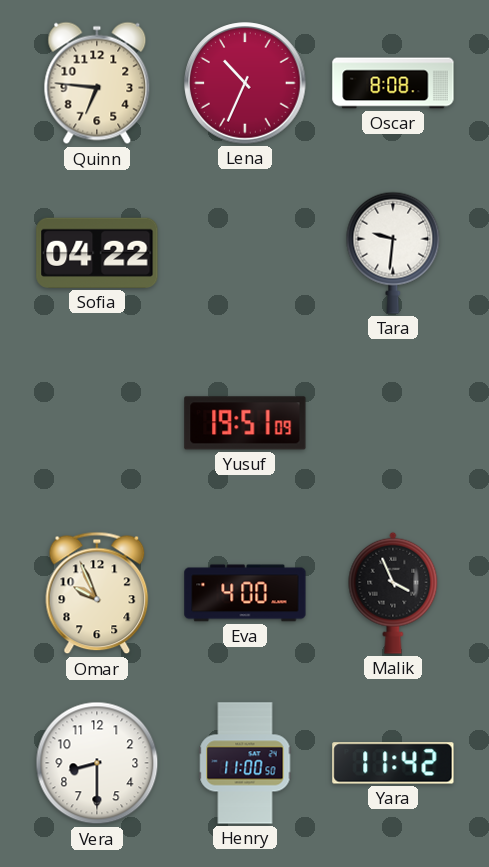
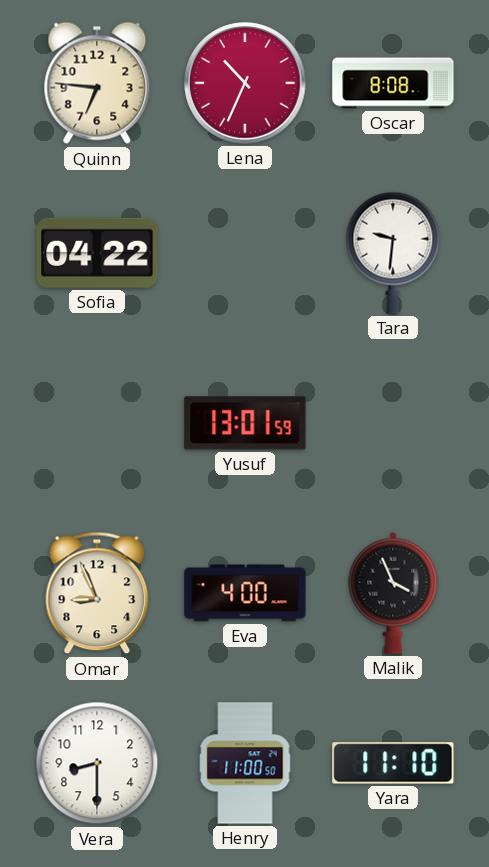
Yusuf: 19:51 -> 13:01 (245, 423)
Omar: 9:56 -> 8:56 (97, 593)
Yara: 11:42 -> 11:10 (393, 763)
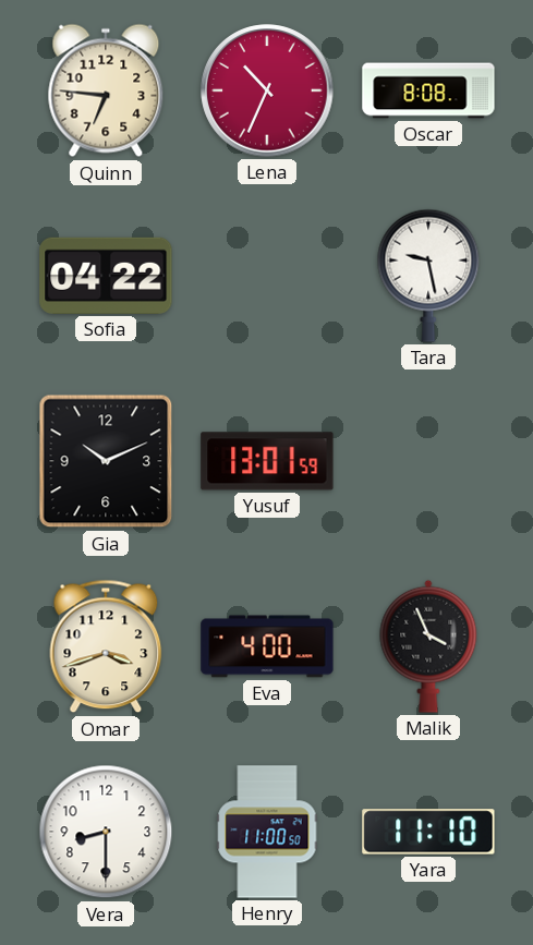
Tara: 9:31 -> 9:28 (428, 276)
Gia: none -> 10:11 (106, 461)
Omar: 8:56 -> 3:42 (106, 646)
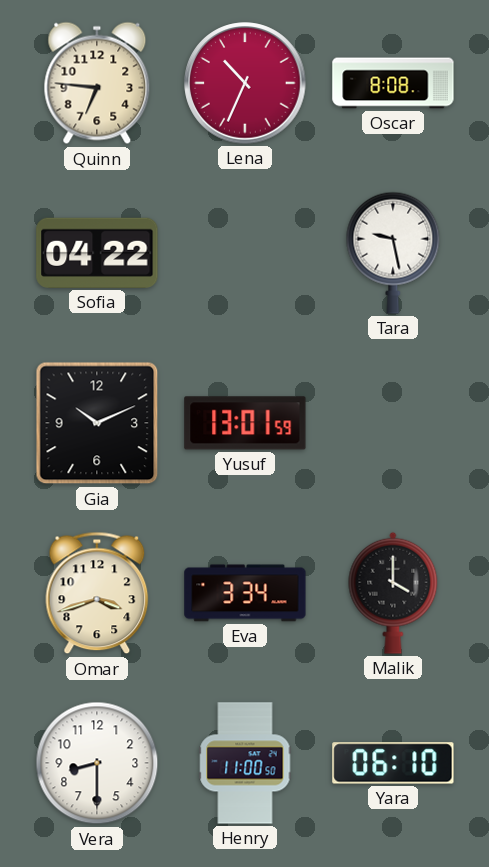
Eva: 4:00 -> 3:34 (245, 593)
Malik: 3:56 -> 4:00 (393, 593)
Yara: 11:10 -> 06:10 (393, 763)
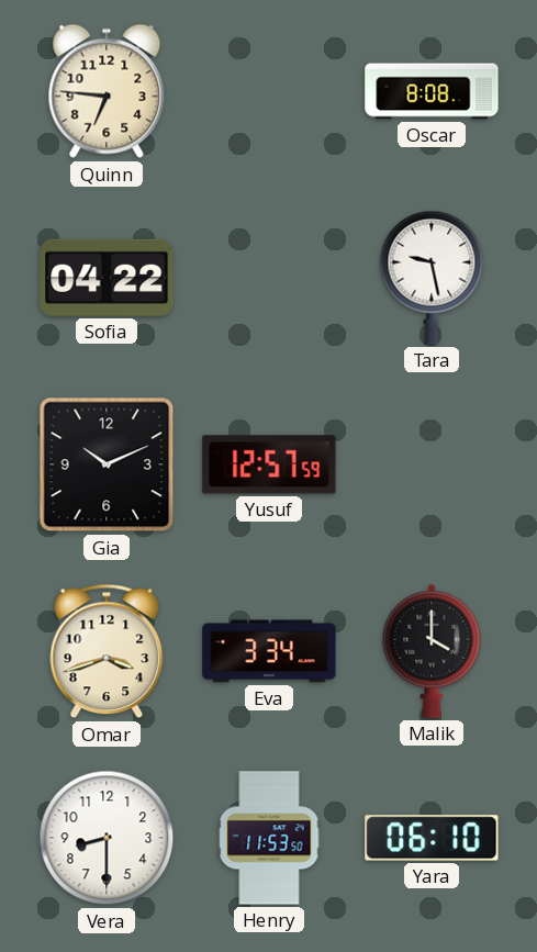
Lena: 10:34 -> none (245, 83)
Yusuf: 13:01 -> 12:57 (269, 464)
Henry: 11:00 -> 11:53 (269, 838)
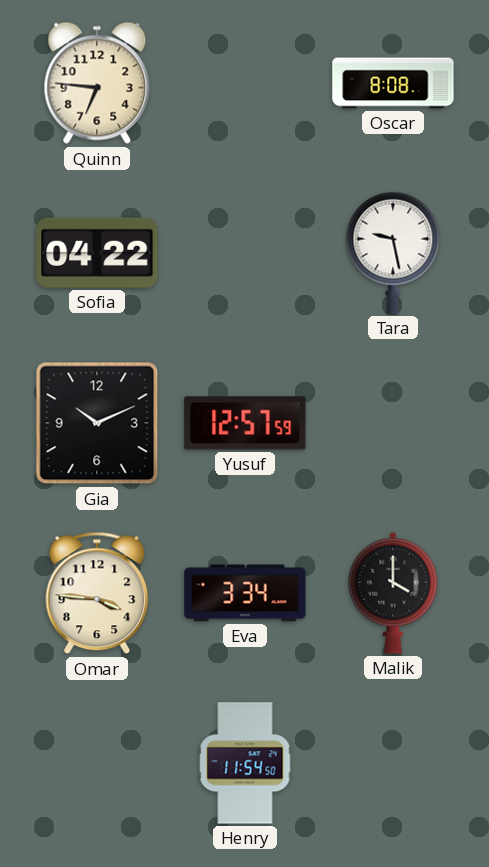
Omar: 3:42 -> 3:46 (97, 593)
Vera: 8:30 -> none (107, 838)
Henry: 11:53 -> 11:54 (245, 763)
Yara: 06:10 -> none (432, 838)
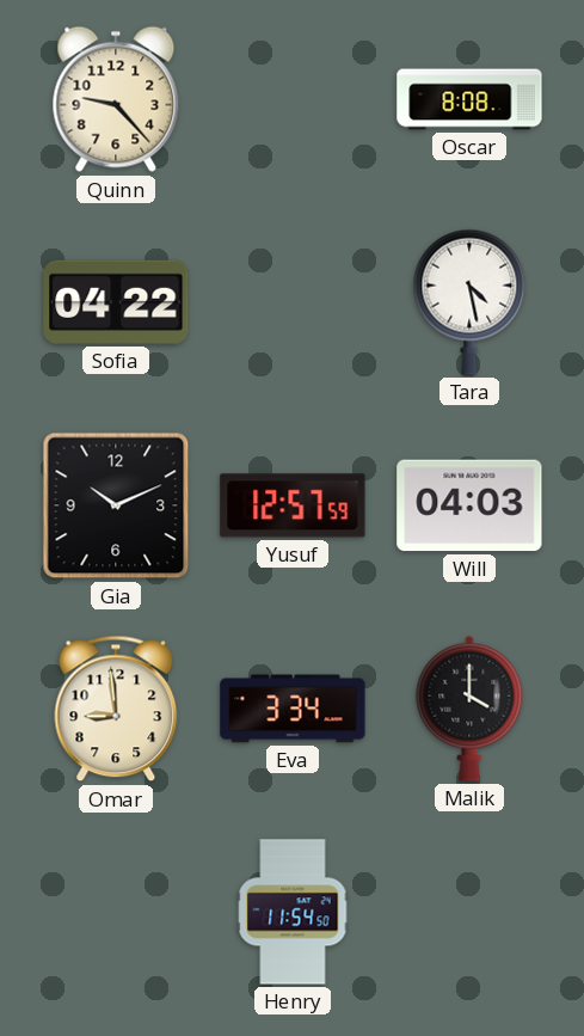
Quinn: 6:46 -> 9:23 (116, 99)
Tara: 9:28 -> 4:28 (469, 302)
Will: none -> 04:03 (469, 505)
Omar: 3:46 -> 8:59 (116, 709)
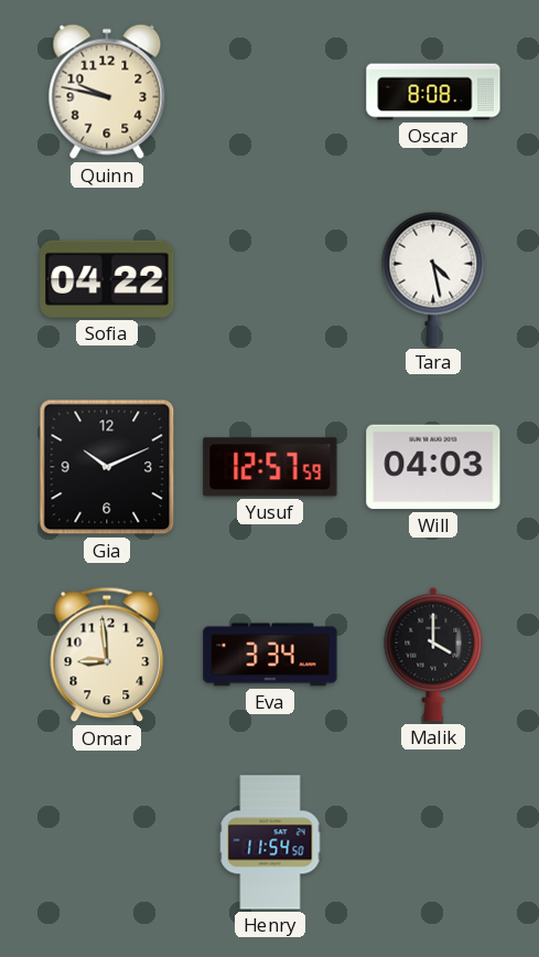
Quinn: 9:23 -> 9:47 (107, 92)
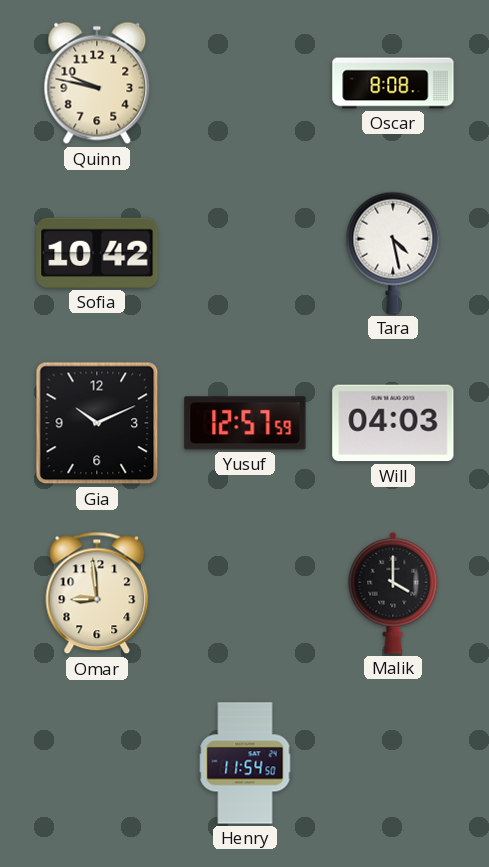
Sofia: 04:22 -> 10:42 (97, 253)
Eva: 3:34 -> none (270, 655)
